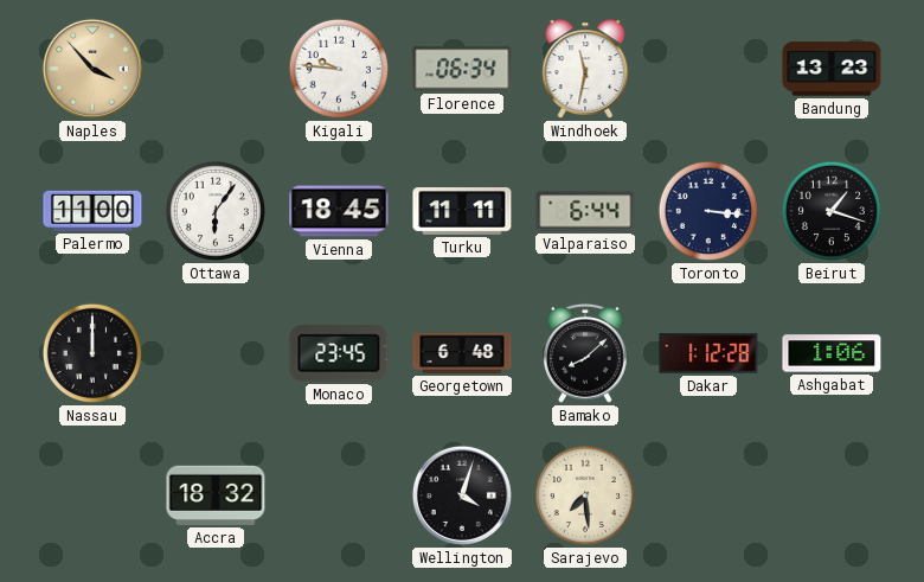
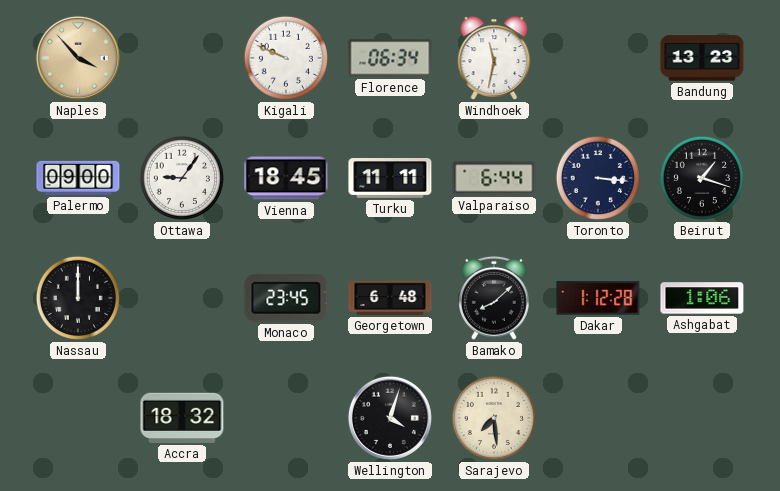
Kigali: 9:46 -> 9:49 (286, 58)
Palermo: 11:00 -> 09:00 (78, 178)
Ottawa: 6:06 -> 9:06 (182, 178)
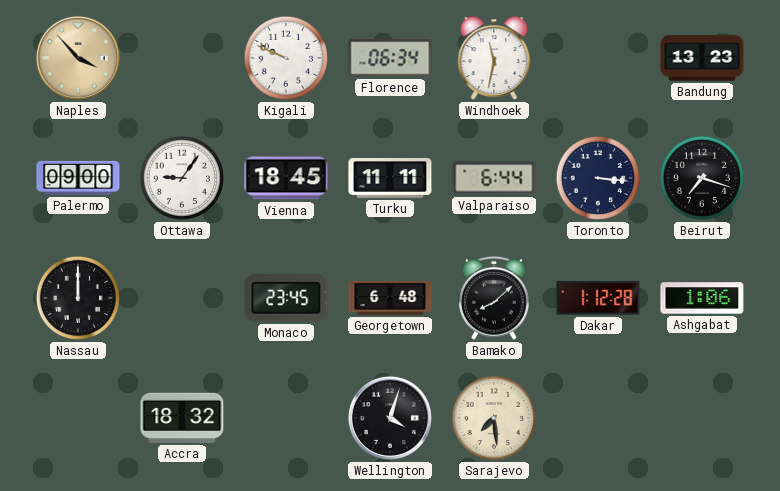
Beirut: 1:18 -> 7:18 (702, 178)
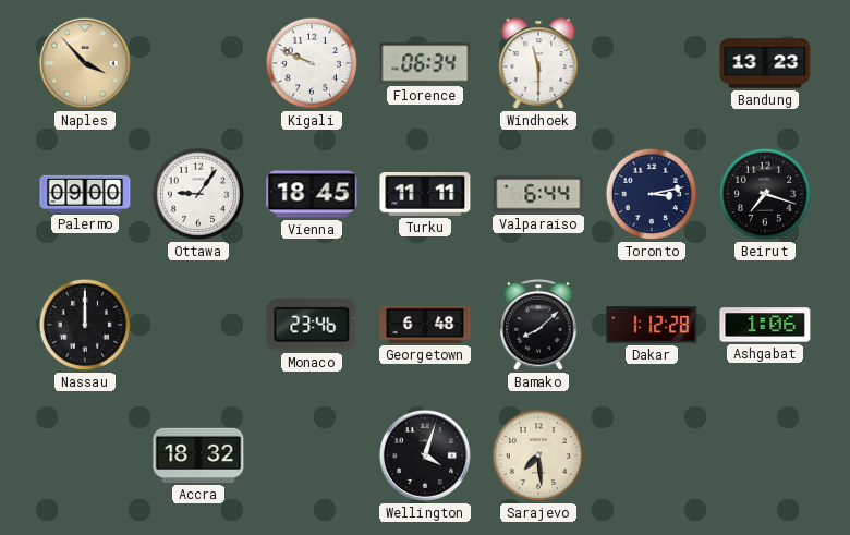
Windhoek: 11:32 -> 11:30 (538, 63)
Toronto: 3:16 -> 3:13 (652, 194)
Monaco: 23:45 -> 23:46 (312, 325)
